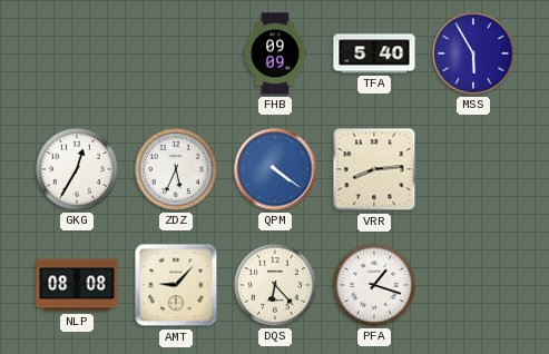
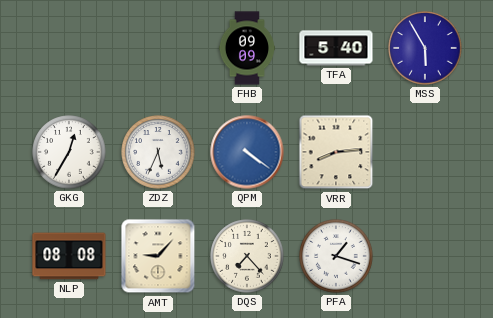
DQS: 6:23 -> 7:23 (247, 256)
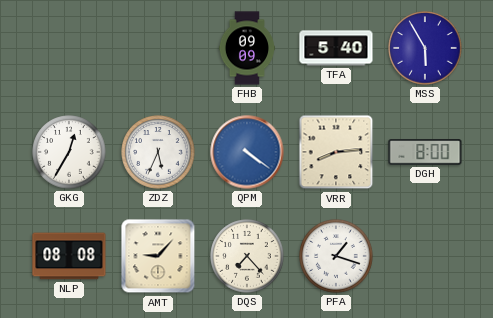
DGH: none -> 8:00 (425, 152)
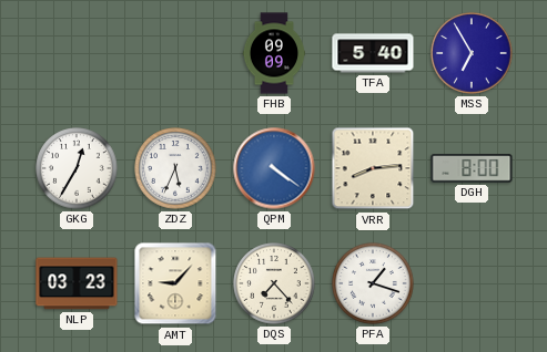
MSS: 5:55 -> 6:55 (472, 53)
NLP: 08:08 -> 03:23 (77, 283)
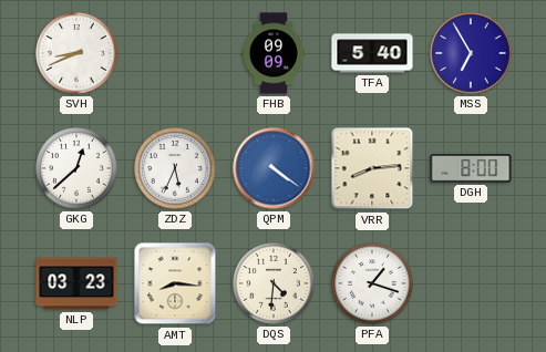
SVH: none -> 8:41 (76, 53)
GKG: 12:35 -> 12:38 (76, 168)
AMT: 9:07 -> 8:16 (175, 283)
DQS: 7:23 -> 4:31 (274, 283)
